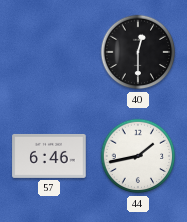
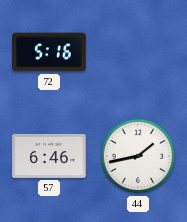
72: none -> 5:16 (49, 52)
40: 12:30 -> none (138, 52)
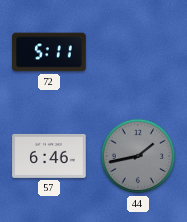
72: 5:16 -> 5:11 (49, 52)
44 dial: white -> grey (138, 156)
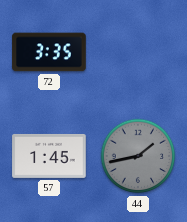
72: 5:11 -> 3:35 (49, 52)
57: 6:46 -> 1:45 (49, 156)
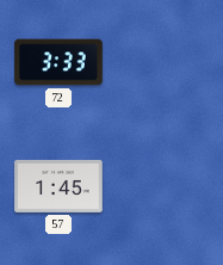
72: 3:35 -> 3:33 (58, 62)
44: 1:43 -> none (138, 156)
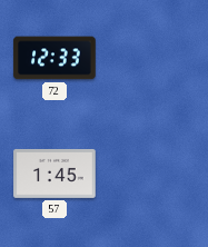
72: 3:33 -> 12:33 (55, 58)
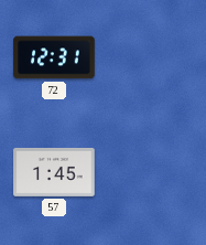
72: 12:33 -> 12:31 (54, 57)
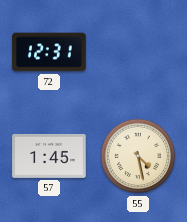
55: none -> 4:28 (138, 156)
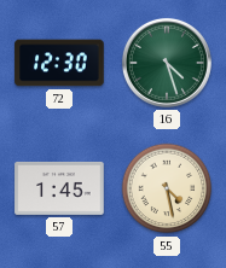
72: 12:31 -> 12:30 (59, 63)
16: none -> 4:27 (167, 63)
